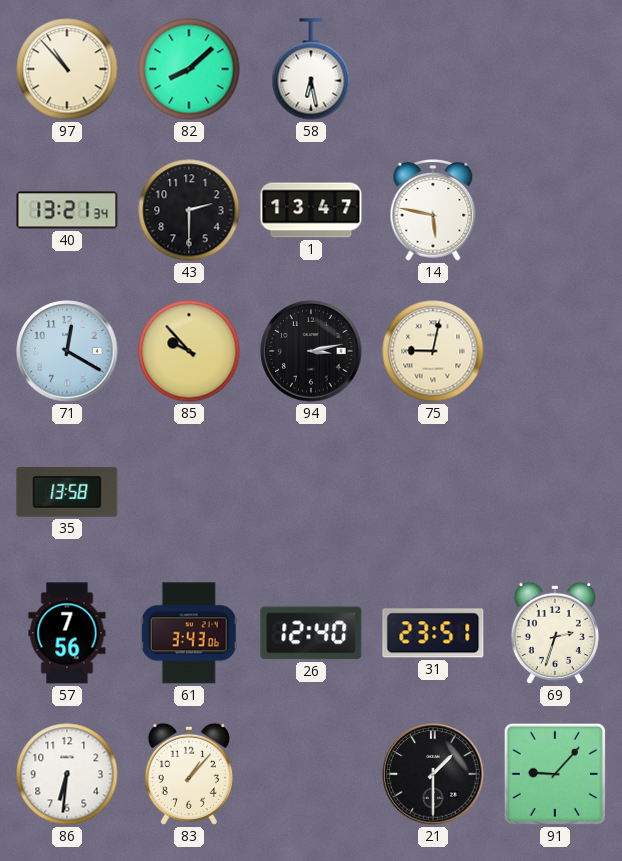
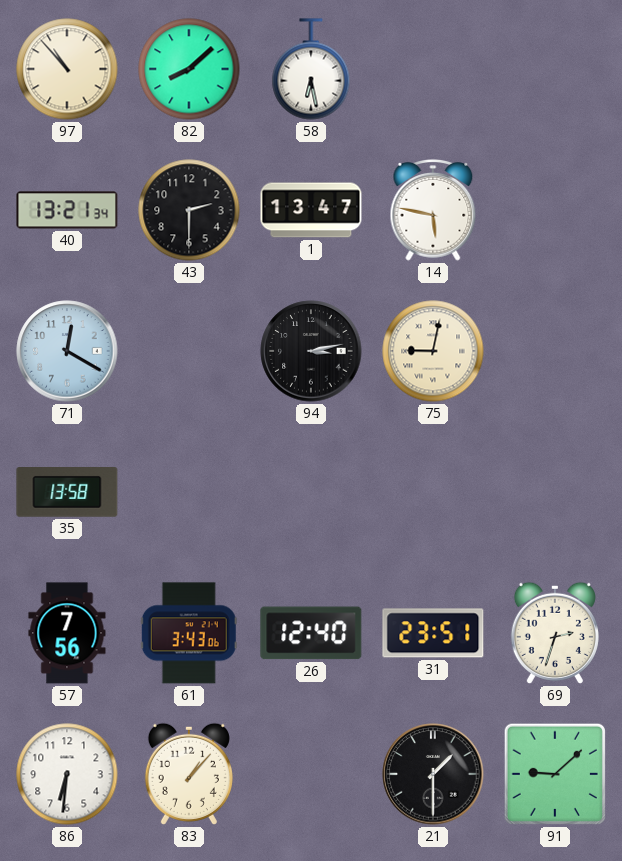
85: 9:53 -> none (189, 351)
91: 9:07 -> 9:08 (555, 774)
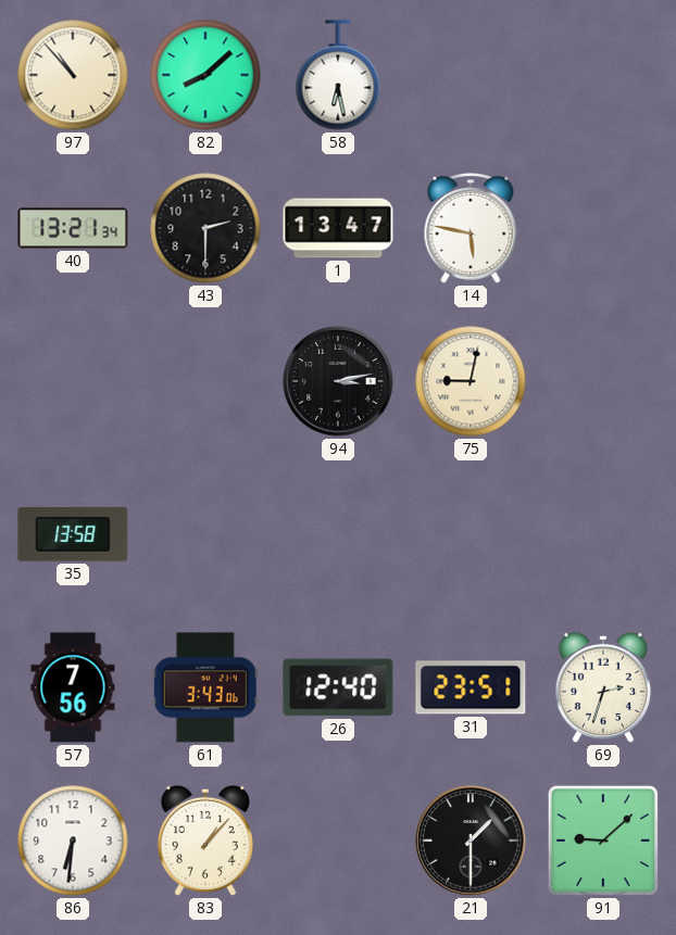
71: 12:20 -> none (67, 351)
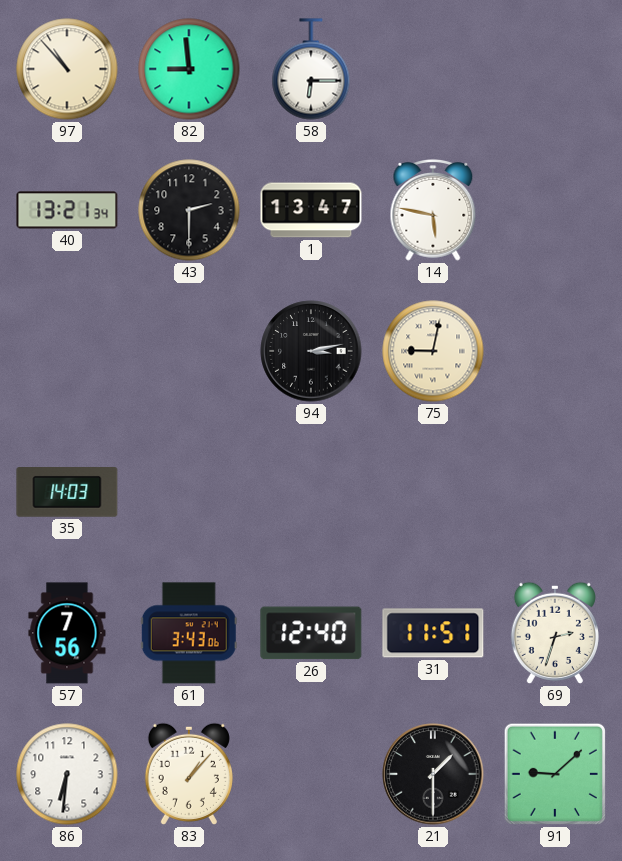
82: 8:08 -> 8:59 (189, 69)
58: 6:28 -> 6:15 (311, 69)
35: 13:58 -> 14:03 (67, 492)
31: 23:51 -> 11:51 (433, 633)
